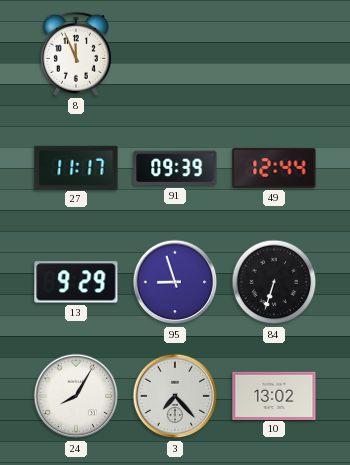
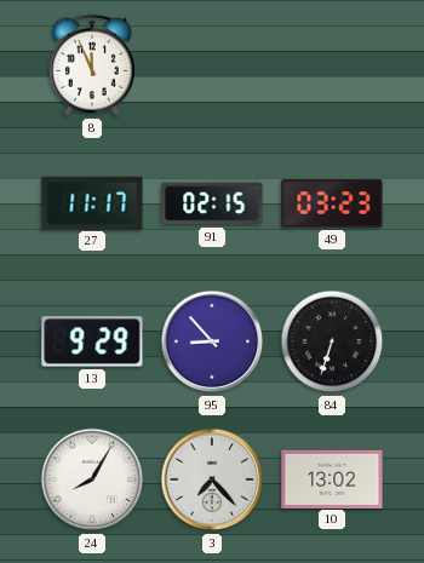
91: 09:39 -> 02:15 (212, 203)
49: 12:44 -> 03:23 (332, 203)
95: 8:57 -> 8:53 (212, 341)
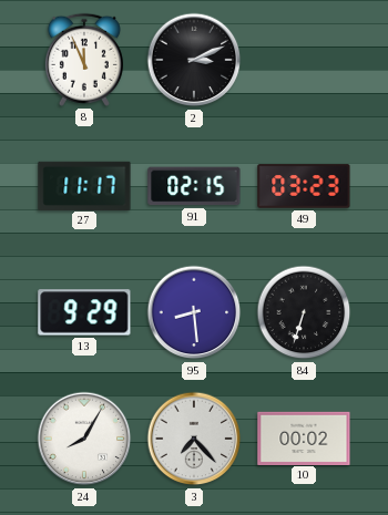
2: none -> 3:11 (194, 60)
95: 8:53 -> 8:29 (194, 312)
10: 13:02 -> 00:02 (304, 437)
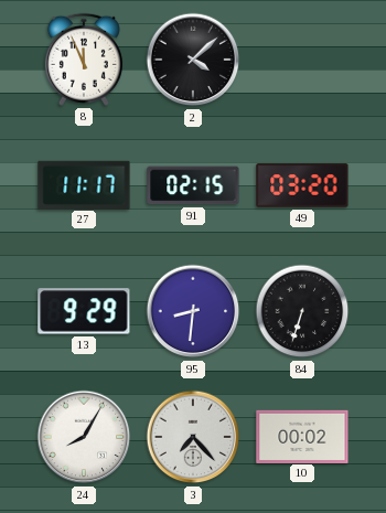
2: 3:11 -> 4:08 (193, 60)
49: 03:23 -> 03:20 (302, 185)
95: 8:29 -> 8:31 (193, 311)
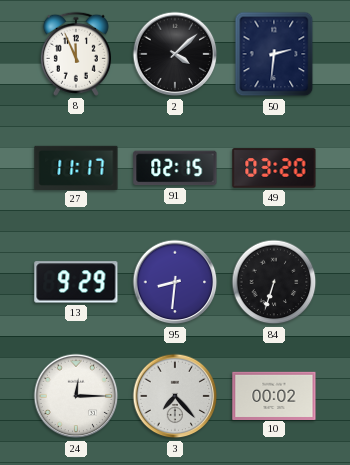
50: none -> 2:31 (274, 54)
24: 8:05 -> 12:15 (76, 396)
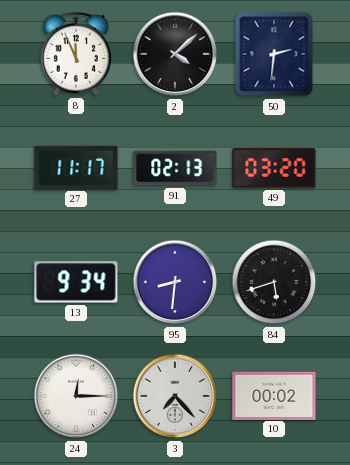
91: 02:15 -> 02:13 (175, 168)
13: 9:29 -> 9:34 (76, 282)
84: 6:33 -> 5:42 (274, 282)
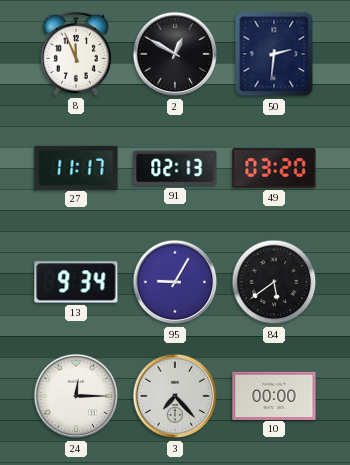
2: 4:08 -> 12:50 (175, 54)
95: 8:31 -> 9:05 (175, 282)
84: 5:42 -> 5:39 (274, 282)
10: 00:02 -> 00:00 (274, 395)
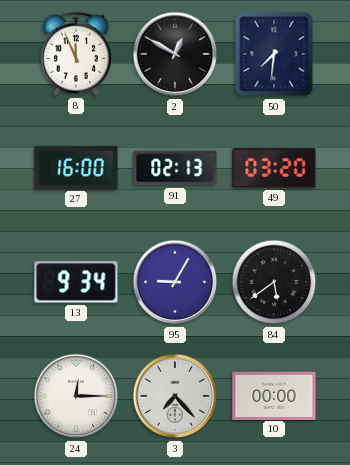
50: 2:31 -> 7:31 (274, 54)
27: 11:17 -> 16:00 (76, 167)
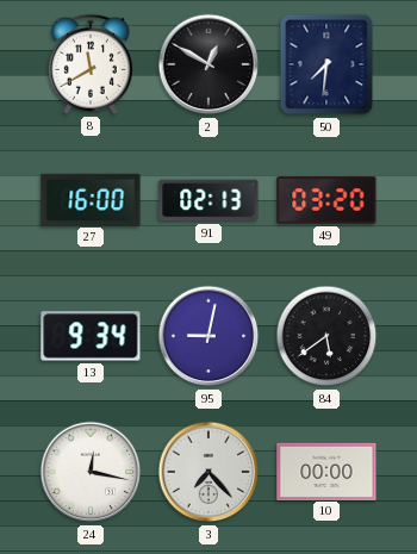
8: 11:56 -> 11:40 (91, 64)
95: 9:05 -> 9:02 (208, 336)
24: 12:15 -> 12:17 (91, 472)
